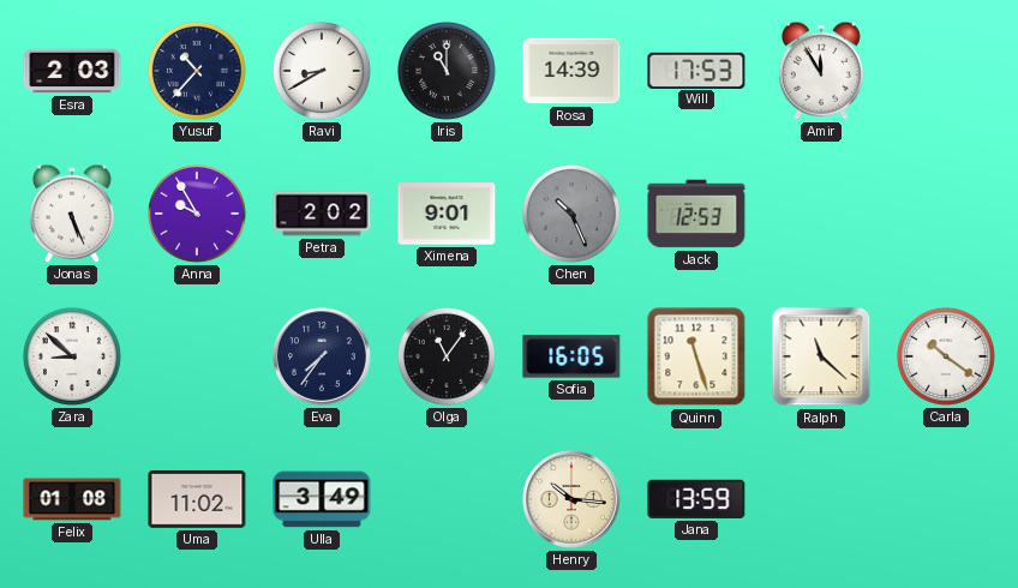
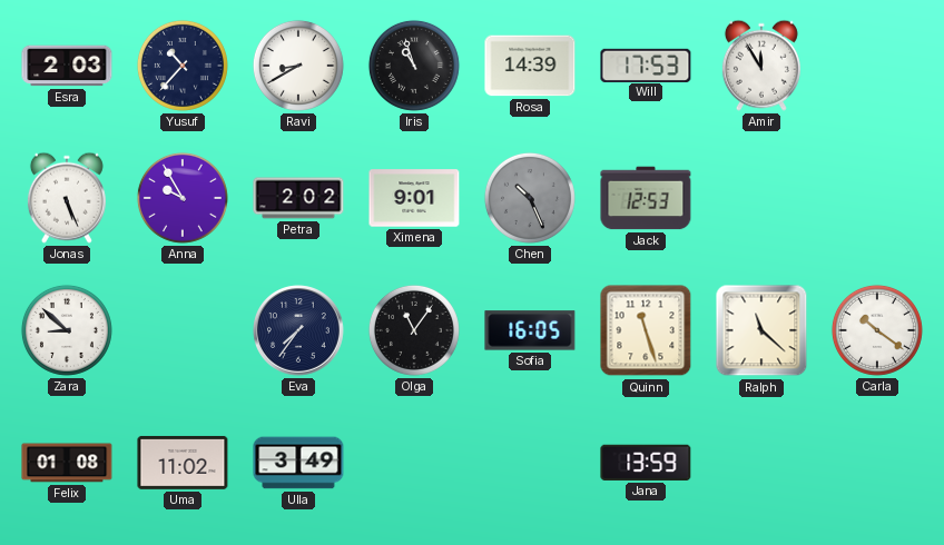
Iris: 11:00 -> 10:57 (414, 66)
Henry: 10:16 -> none (571, 499)
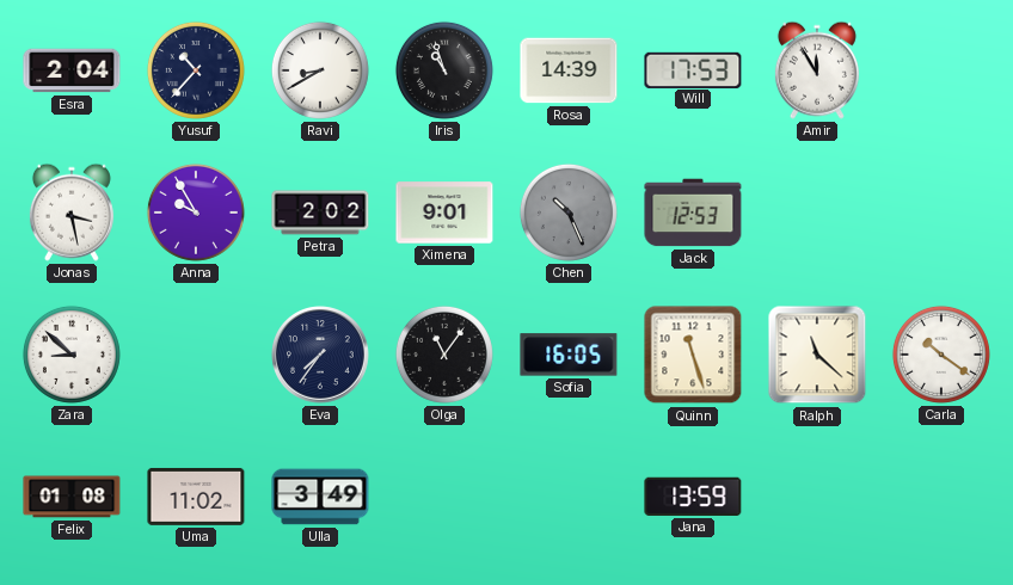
Esra: 2:03 -> 2:04 (72, 70)
Jonas: 5:26 -> 3:28 (72, 213)
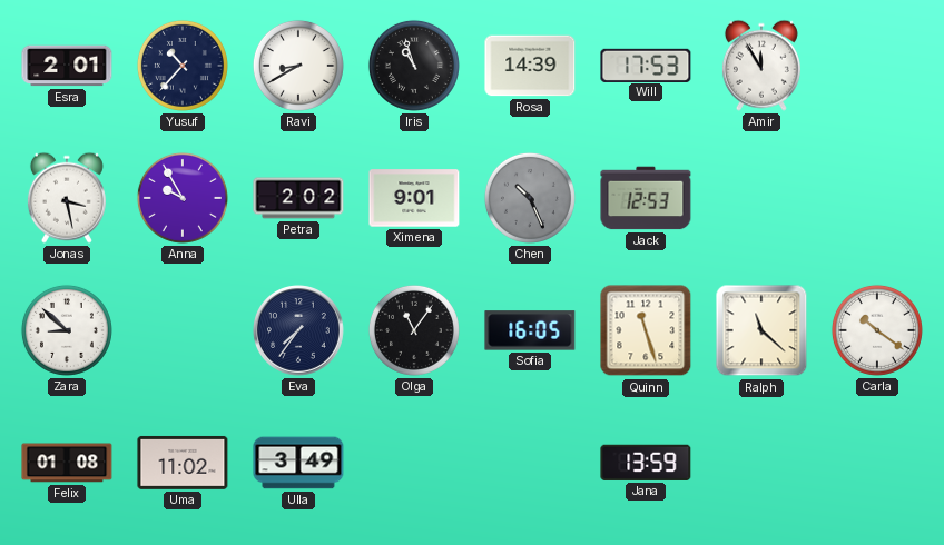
Esra: 2:04 -> 2:01 (67, 66)
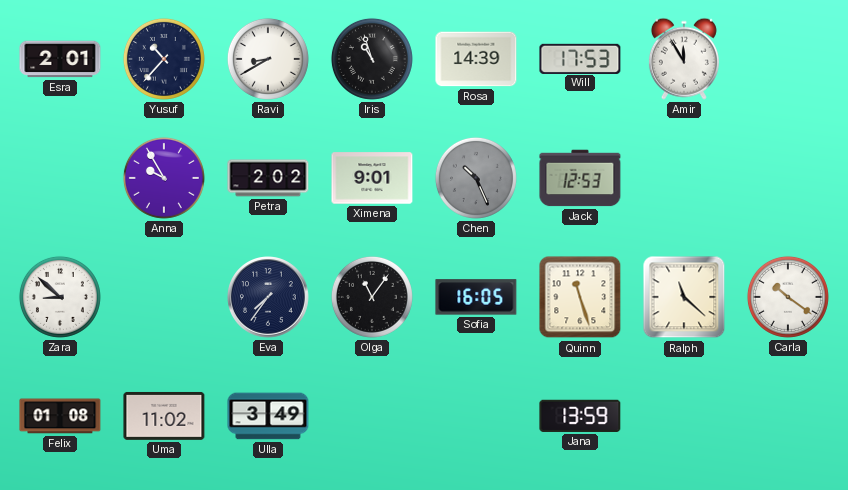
Jonas: 3:28 -> none (67, 198)
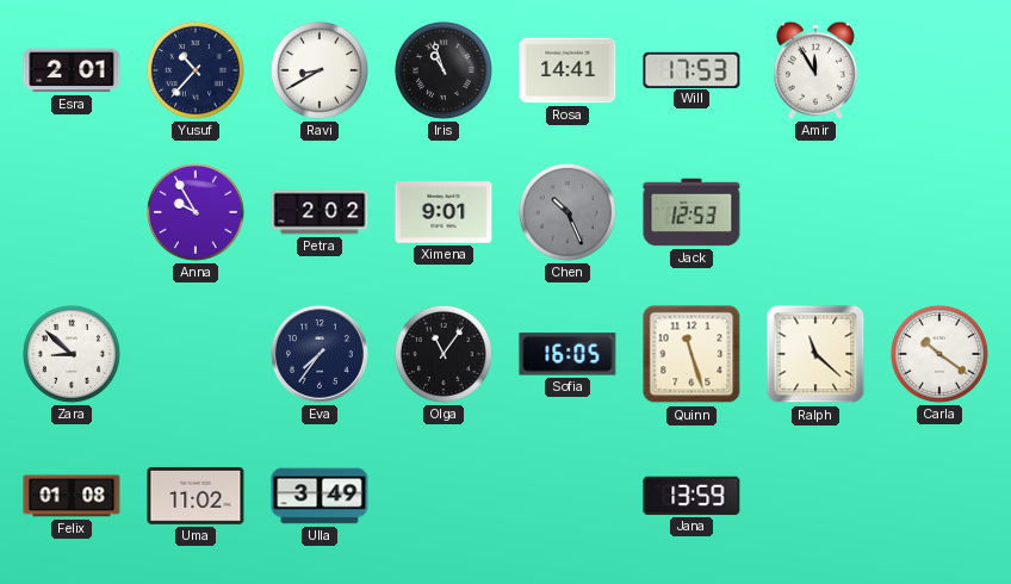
Rosa: 14:39 -> 14:41 (567, 70)
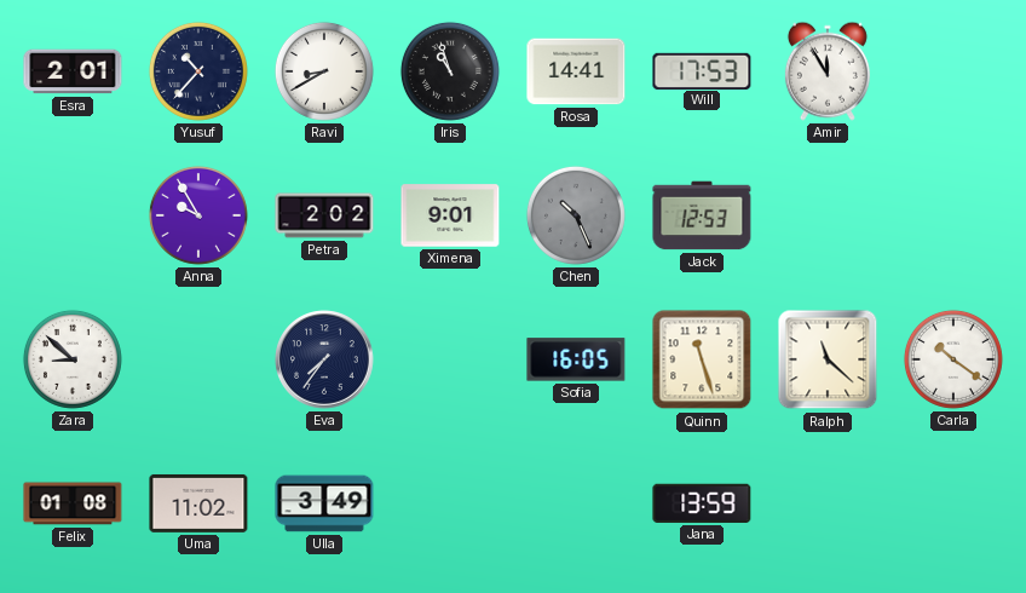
Olga: 11:06 -> none (444, 354)
